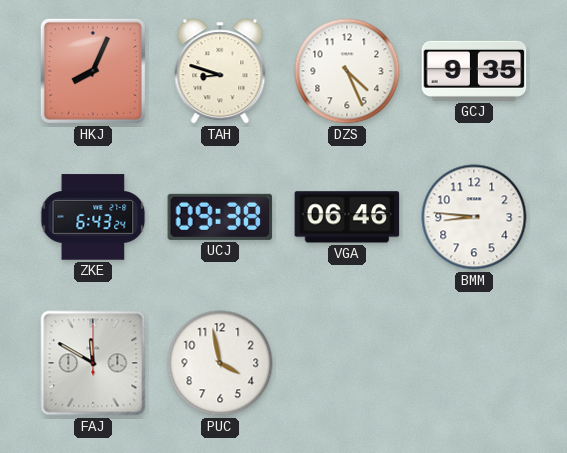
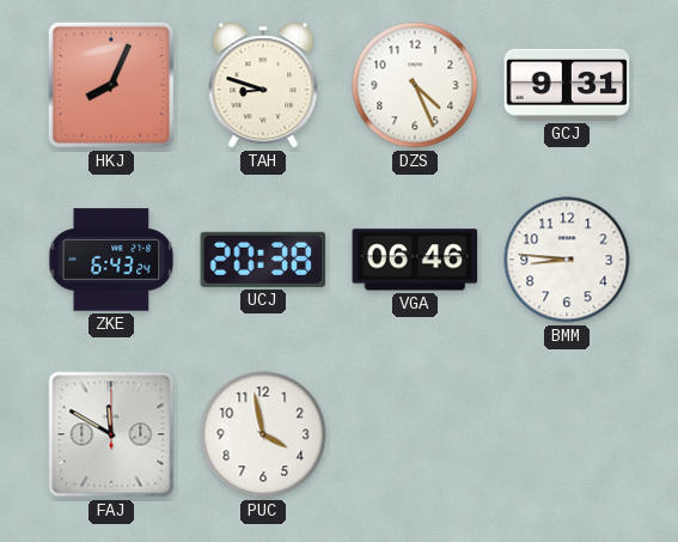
GCJ: 9:35 -> 9:31 (567, 85)
UCJ: 09:38 -> 20:38 (263, 260)
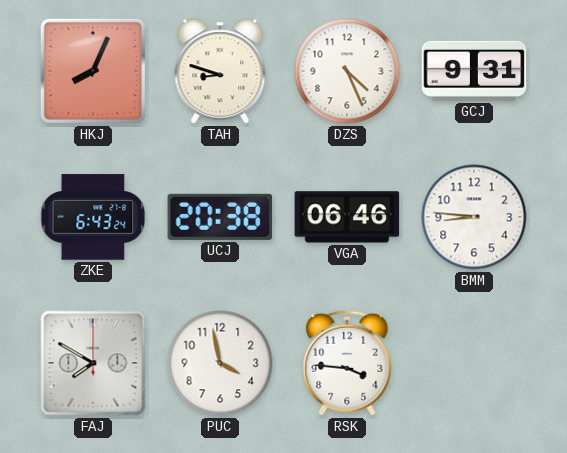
FAJ: 11:50 -> 7:50 (93, 363)
RSK: none -> 3:46 (347, 363)
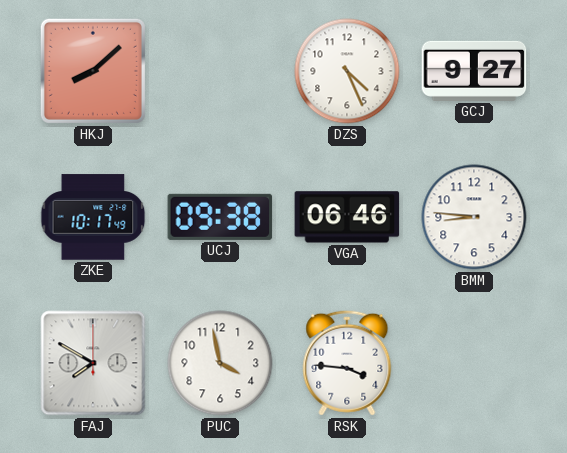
HKJ: 8:04 -> 8:08 (93, 71)
TAH: 8:48 -> none (220, 71)
GCJ: 9:31 -> 9:27 (474, 71)
ZKE: 6:43 -> 10:17 (93, 217)
UCJ: 20:38 -> 09:38 (220, 217)
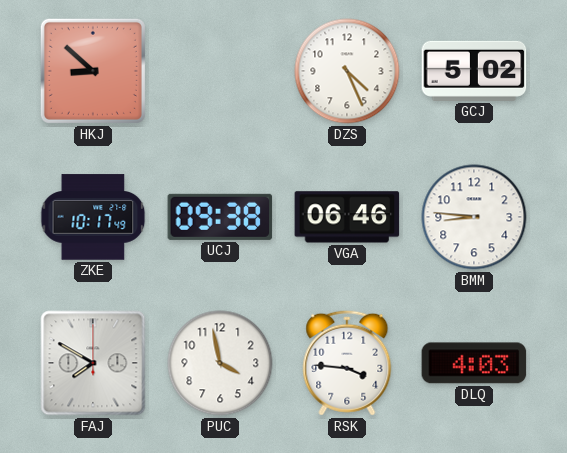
HKJ: 8:08 -> 8:52 (93, 71)
GCJ: 9:27 -> 5:02 (474, 71)
DLQ: none -> 4:03 (474, 363)
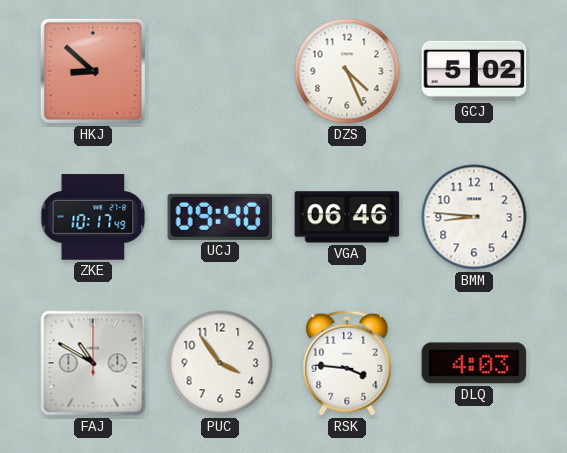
UCJ: 09:38 -> 09:40 (220, 217)
FAJ: 7:50 -> 10:50 (93, 363)
PUC: 3:58 -> 3:54 (220, 363)
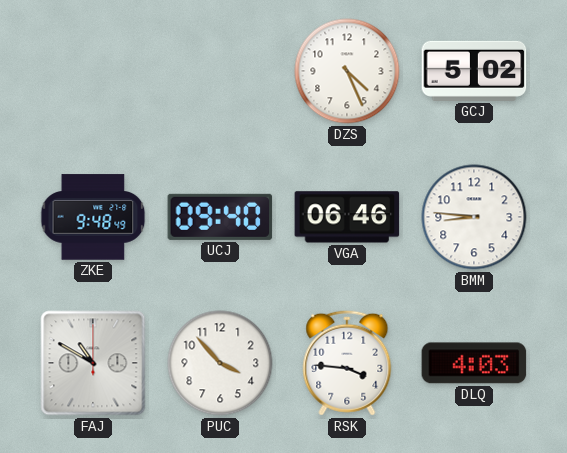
HKJ: 8:52 -> none (93, 71)
ZKE: 10:17 -> 9:48 (93, 217)
PUC: 3:54 -> 3:53 (220, 363)
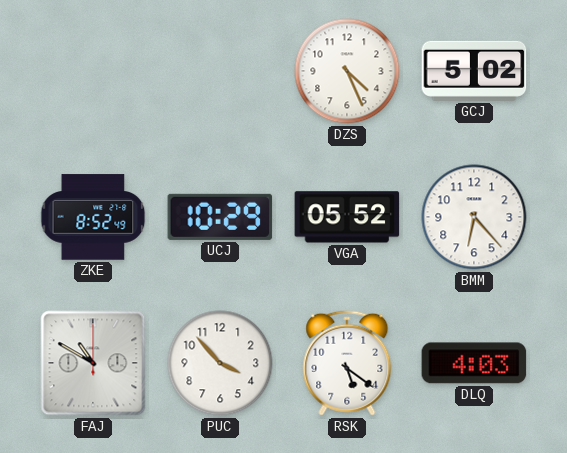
ZKE: 9:48 -> 8:52 (93, 217)
UCJ: 09:40 -> 10:29 (220, 217)
VGA: 06:46 -> 05:52 (347, 217)
BMM: 8:46 -> 6:23 (474, 217)
RSK: 3:46 -> 5:21 (347, 363)
